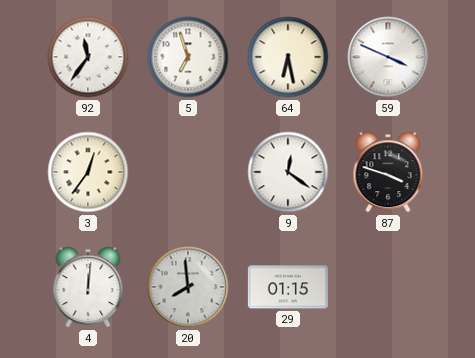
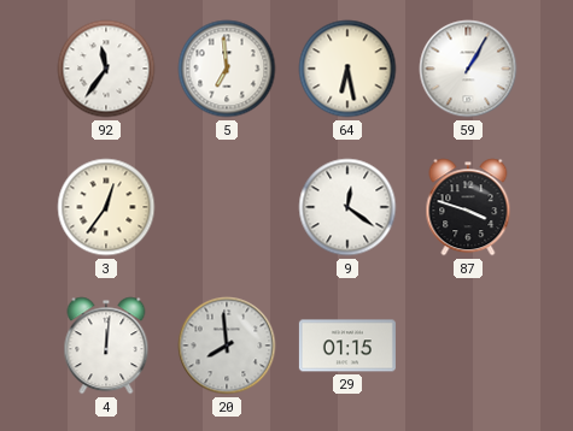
5: 6:57 -> 6:59 (227, 69)
59: 3:49 -> 1:05 (468, 69)
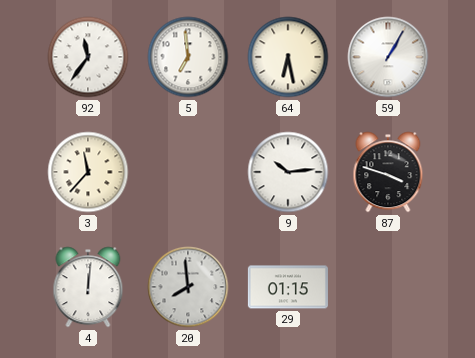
3: 12:36 -> 11:37 (88, 172)
9: 12:21 -> 10:14 (288, 172)
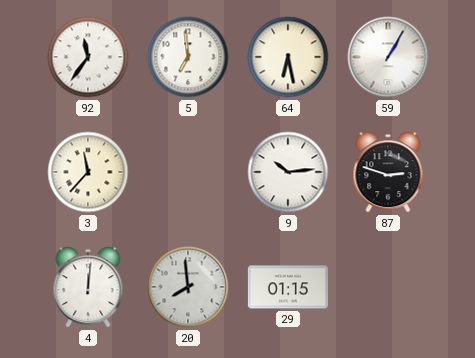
87: 3:48 -> 2:48 (388, 172)
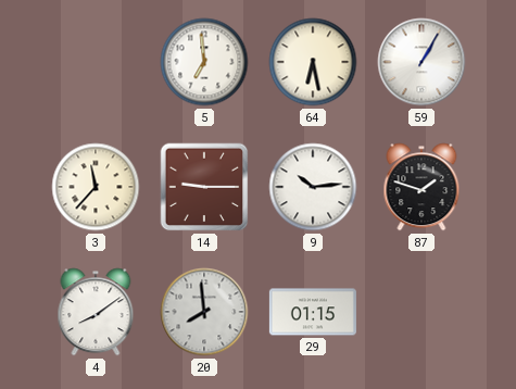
92: 11:36 -> none (88, 57)
14: none -> 9:15 (204, 187)
87: 2:48 -> 1:48 (421, 187)
4: 12:01 -> 8:09 (96, 312)
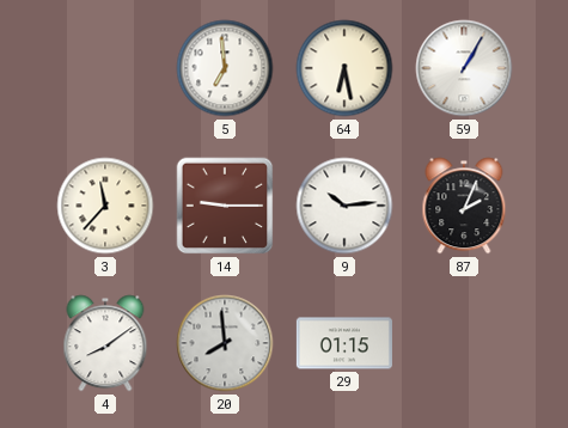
87: 1:48 -> 2:04 (464, 206)
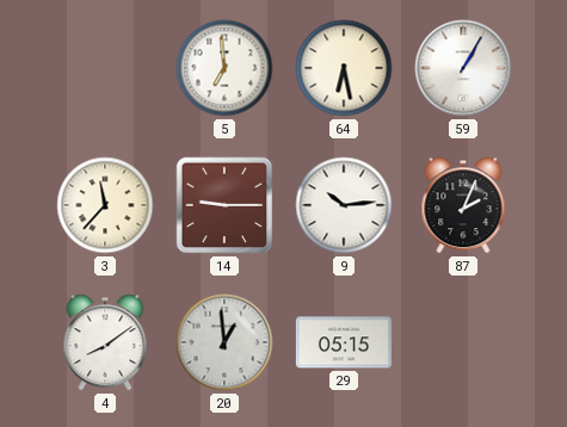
20: 7:59 -> 12:59 (224, 342)
29: 01:15 -> 05:15 (344, 342)
